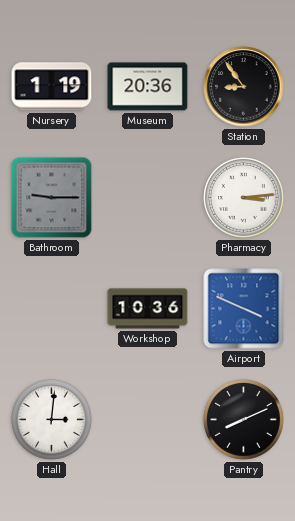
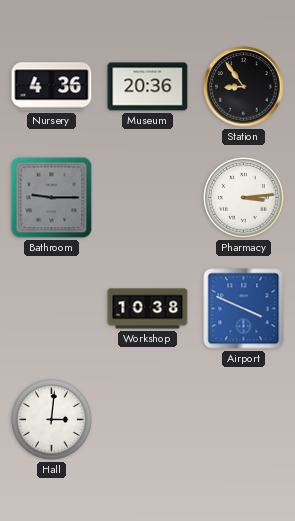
Nursery: 1:19 -> 4:36 (52, 87)
Workshop: 10:36 -> 10:38 (148, 309)
Pantry: 8:11 -> none (244, 420)
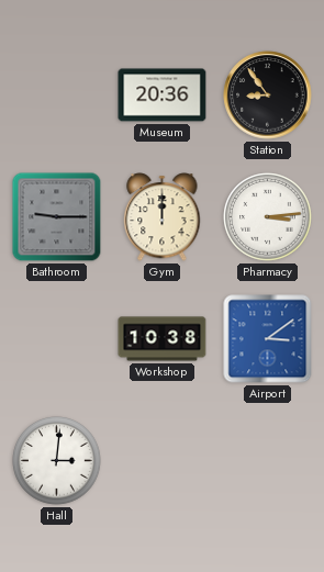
Nursery: 4:36 -> none (52, 87)
Gym: none -> 12:00 (163, 217)
Airport: 3:49 -> 3:09 (268, 339)
